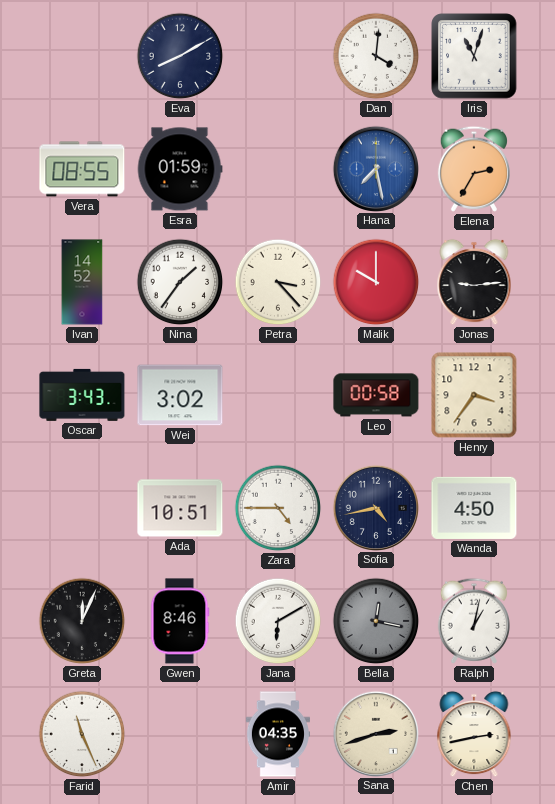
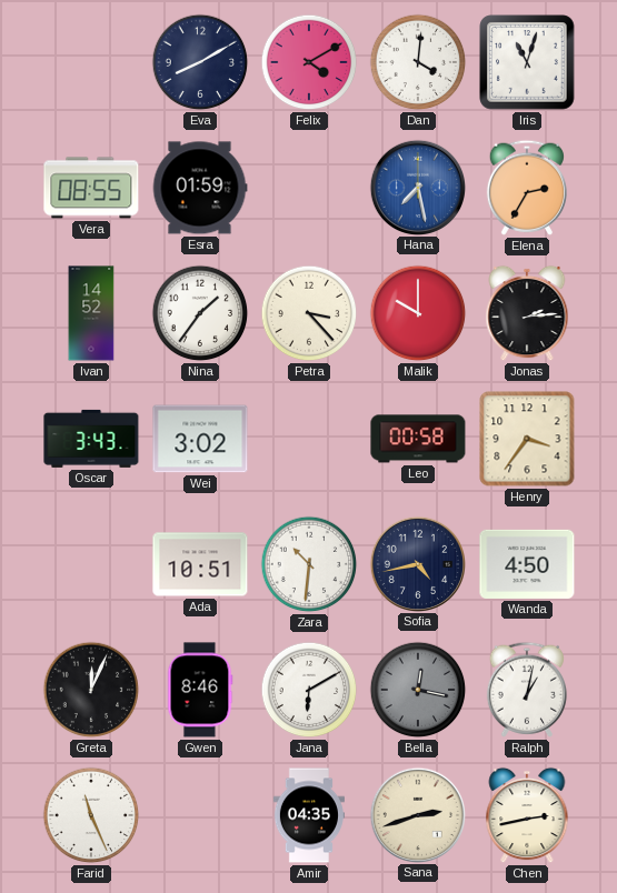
Felix: none -> 4:10 (309, 62)
Jonas: 9:14 -> 2:14 (527, 313)
Zara: 4:45 -> 10:31 (309, 564)
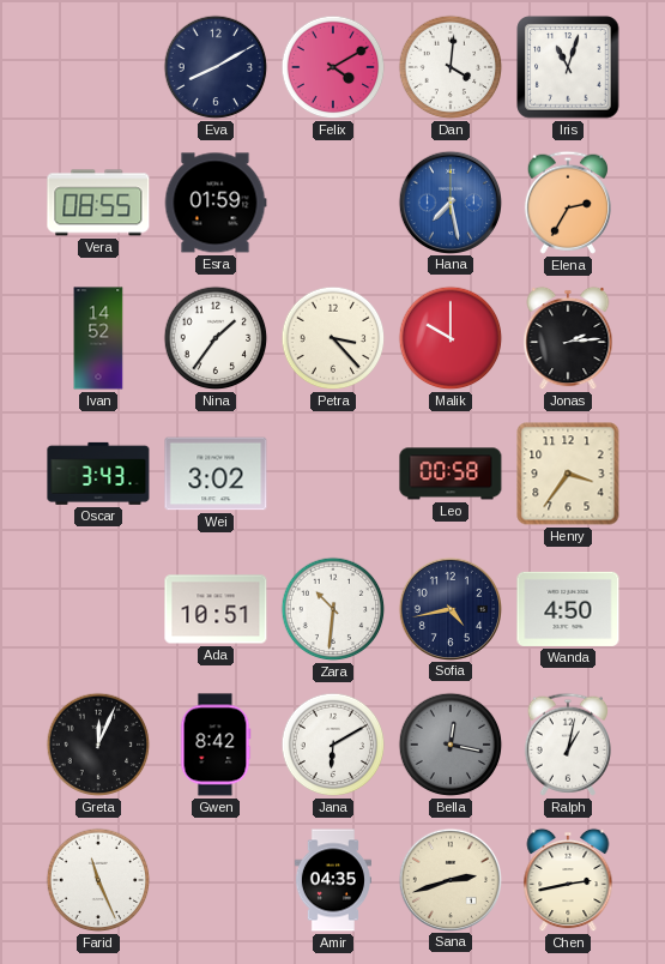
Gwen: 8:46 -> 8:42 (216, 745)
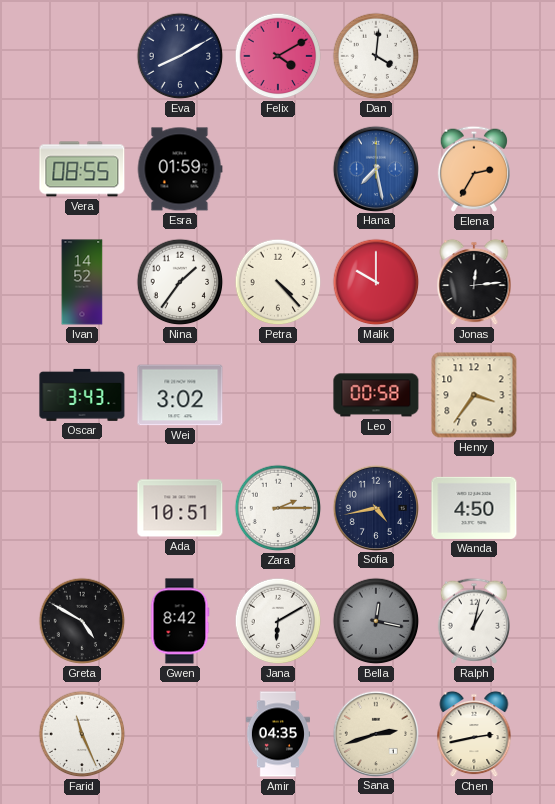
Iris: 11:03 -> none (568, 67)
Petra: 3:23 -> 4:23 (278, 282)
Jonas: 2:14 -> 12:14 (474, 282)
Zara: 10:31 -> 2:15 (278, 508)
Greta: 12:04 -> 4:50 (82, 621)
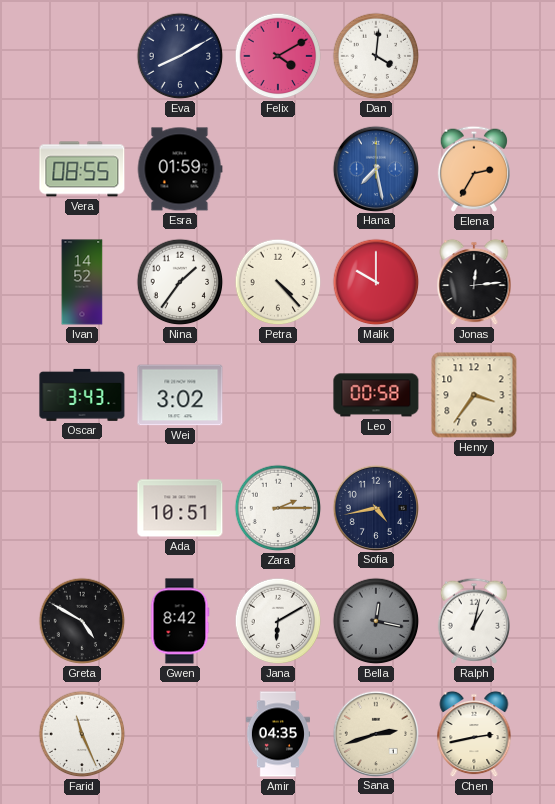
Wanda: 4:50 -> none (474, 508)
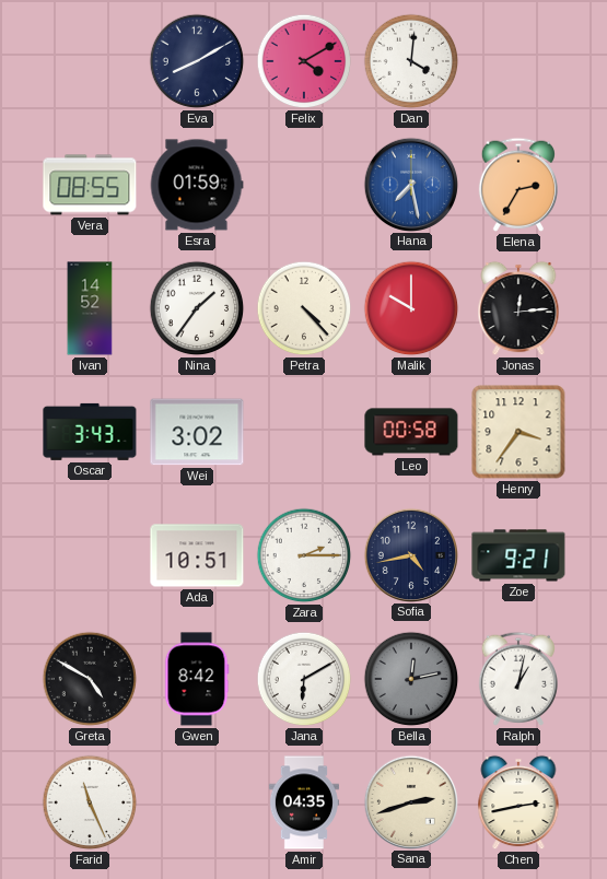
Zoe: none -> 9:21 (518, 555)
Bella: 12:17 -> 12:13 (411, 679)
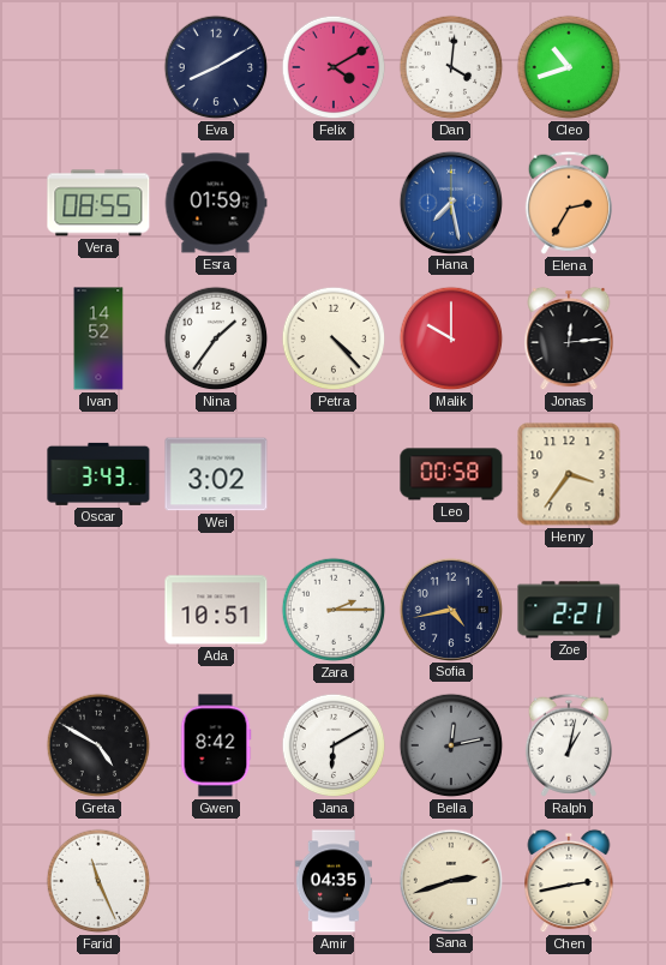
Cleo: none -> 10:42 (569, 67)
Zoe: 9:21 -> 2:21 (569, 610)
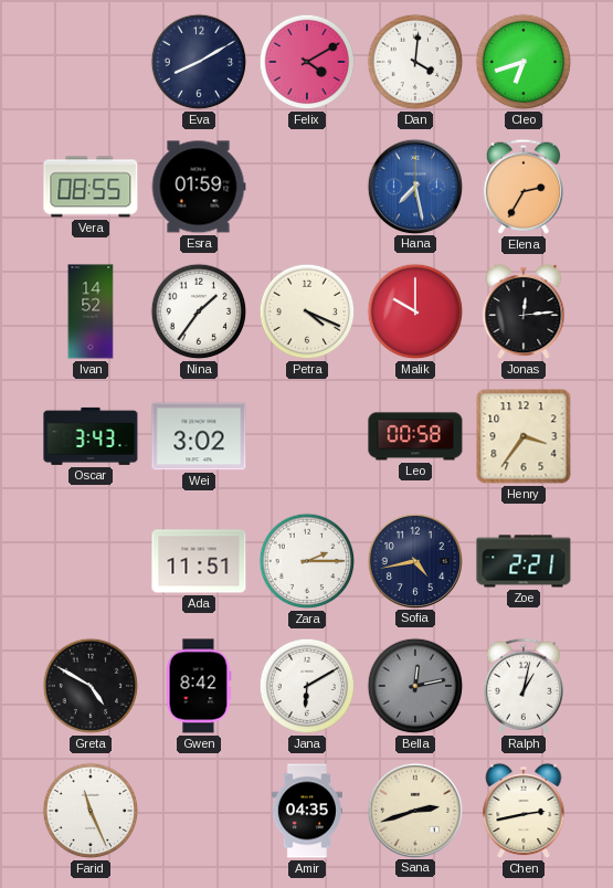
Cleo: 10:42 -> 6:42 (524, 62)
Petra: 4:23 -> 4:19 (307, 311)
Ada: 10:51 -> 11:51 (199, 561)
